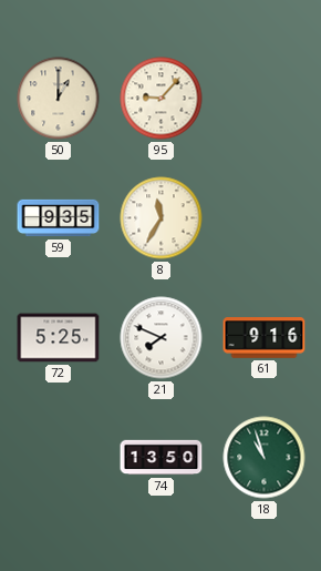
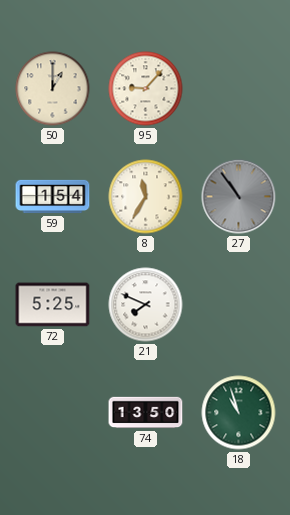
59: 9:35 -> 1:54 (53, 197)
27: none -> 10:54 (239, 197)
61: 9:16 -> none (265, 338)
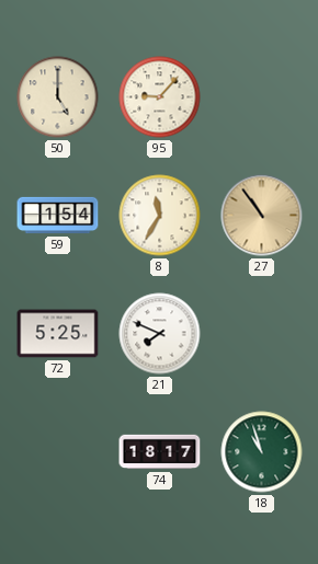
50: 1:00 -> 5:00 (58, 97)
27 dial: grey -> champagne (262, 216)
74: 13:50 -> 18:17 (160, 452)
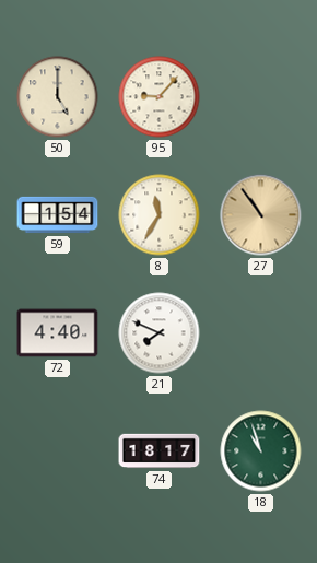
72: 5:25 -> 4:40 (58, 333)
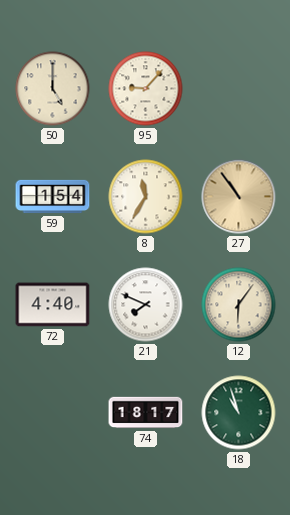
12: none -> 6:06 (239, 305)
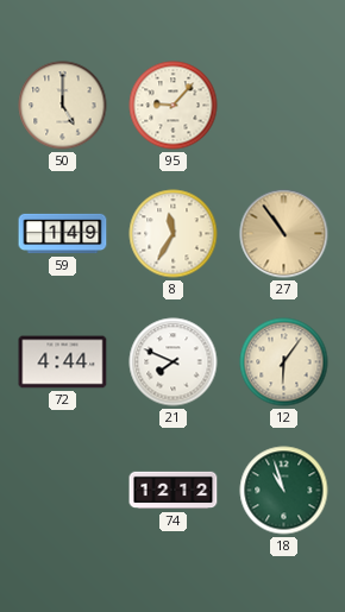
59: 1:54 -> 1:49 (63, 234)
72: 4:40 -> 4:44 (63, 362)
74: 18:17 -> 12:12 (174, 491)
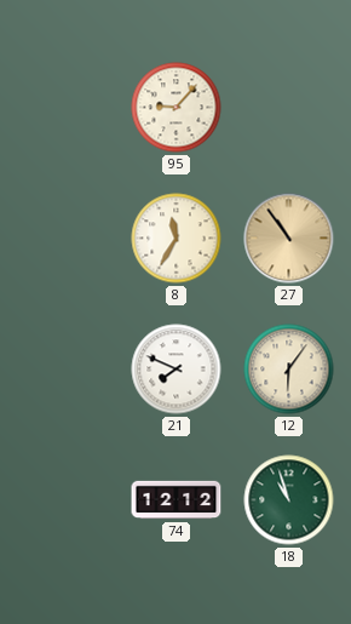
50: 5:00 -> none (63, 106)
59: 1:49 -> none (63, 234)
72: 4:44 -> none (63, 362)
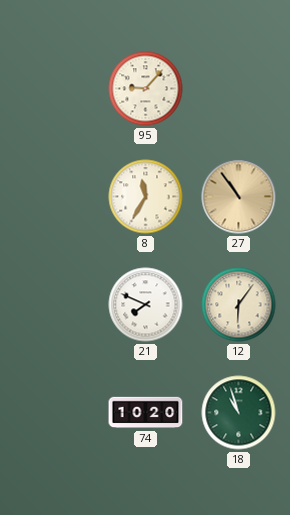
74: 12:12 -> 10:20 (146, 413)
